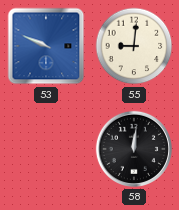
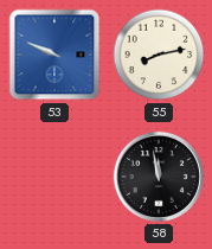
55: 9:01 -> 8:13 (159, 55)
58: 12:01 -> 11:58 (159, 177)
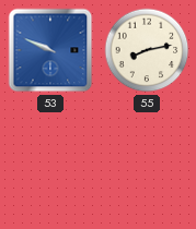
58: 11:58 -> none (159, 177)
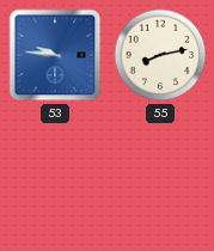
53: 9:49 -> 9:46 (55, 55)
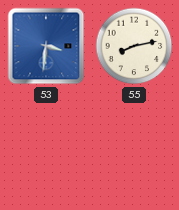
53: 9:46 -> 3:31 (46, 46)
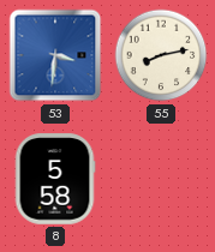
8: none -> 5:58 (55, 179)
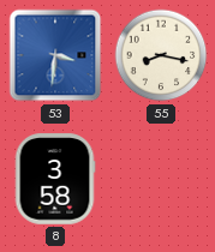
55: 8:13 -> 8:17 (161, 55)
8: 5:58 -> 3:58 (55, 179)
